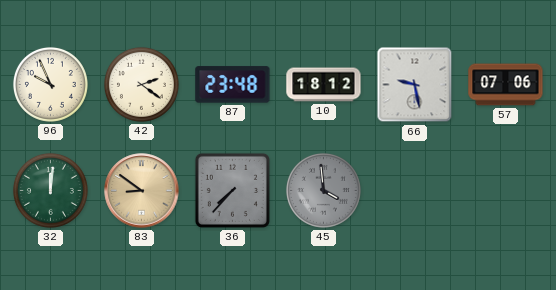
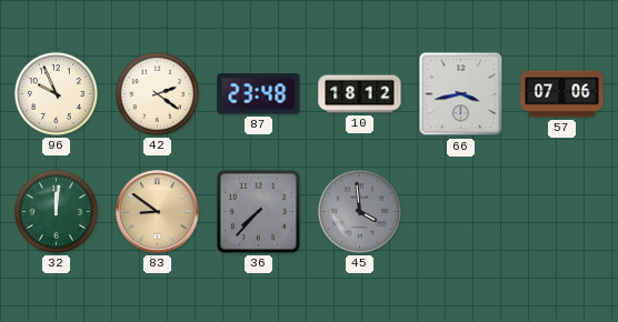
66: 9:28 -> 3:43 (461, 94)
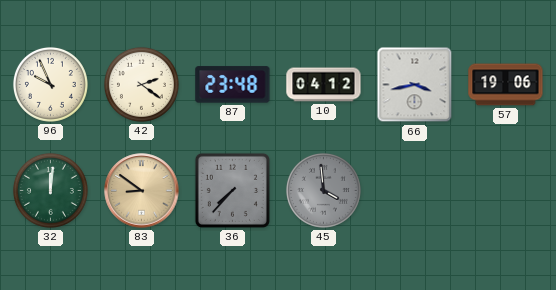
10: 18:12 -> 04:12 (324, 85)
57: 07:06 -> 19:06 (506, 85)
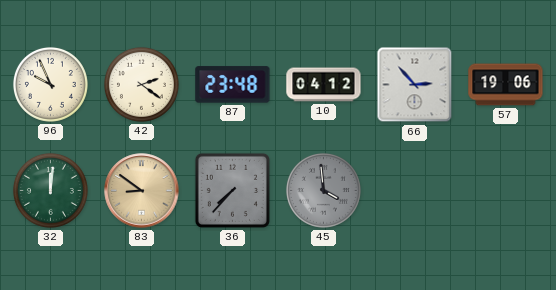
66: 3:43 -> 2:53 (415, 85)
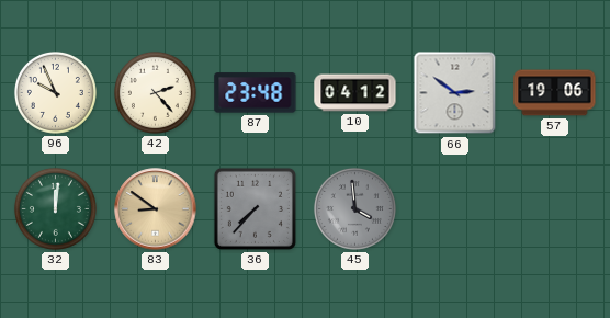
42: 2:21 -> 2:23 (155, 92)
66: 2:53 -> 2:51 (455, 93)
